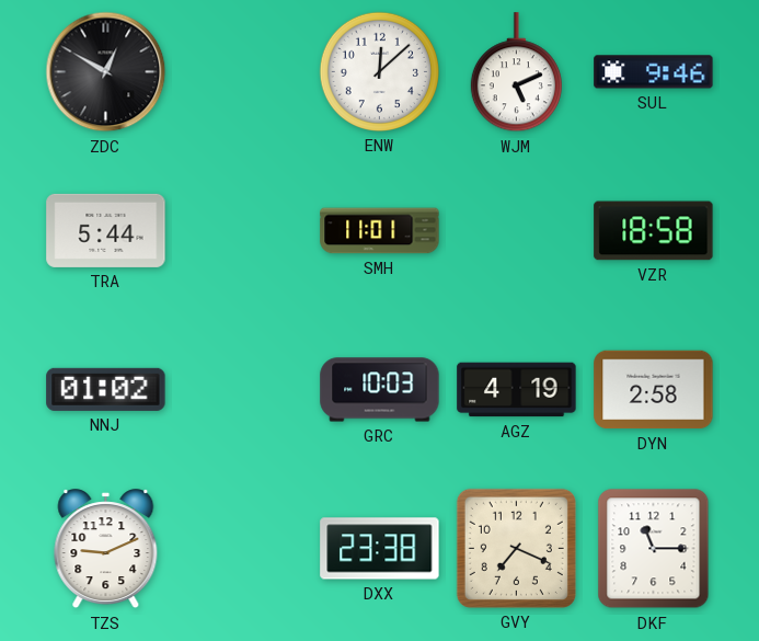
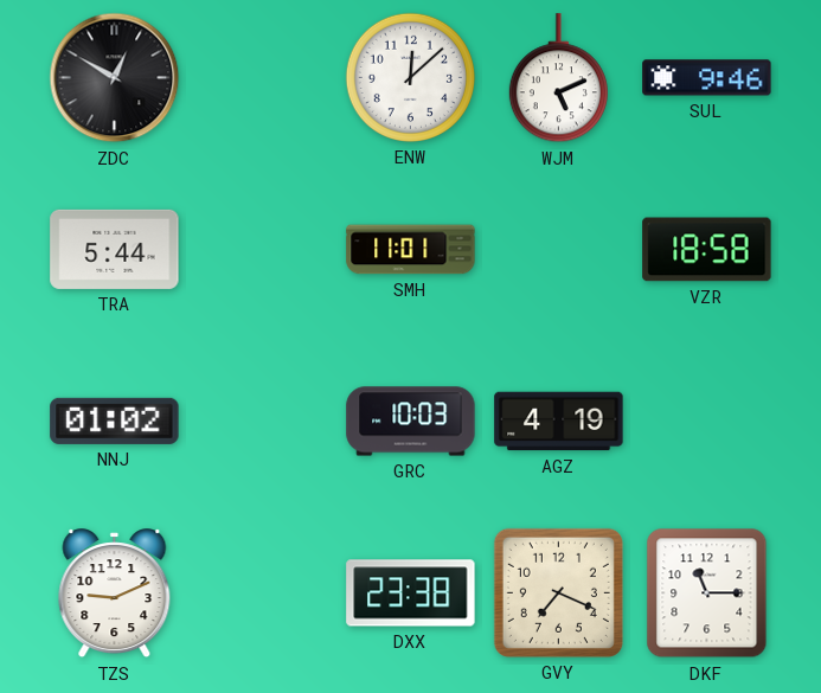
DYN: 2:58 -> none (654, 390)
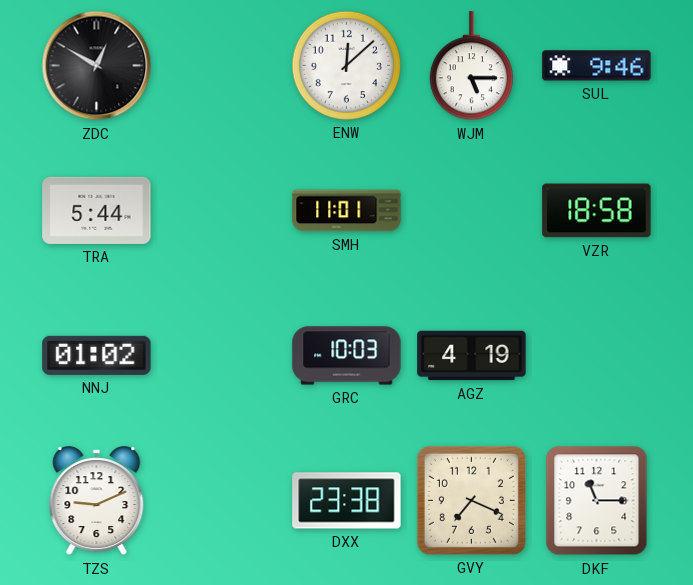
WJM: 5:11 -> 5:15 (471, 66)
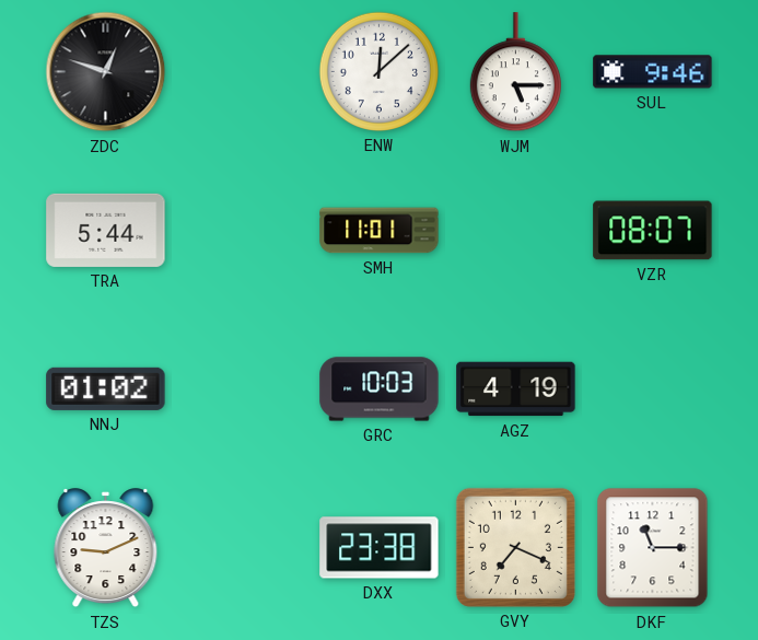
ZDC: 12:50 -> 12:48 (106, 72)
VZR: 18:58 -> 08:07 (653, 231)
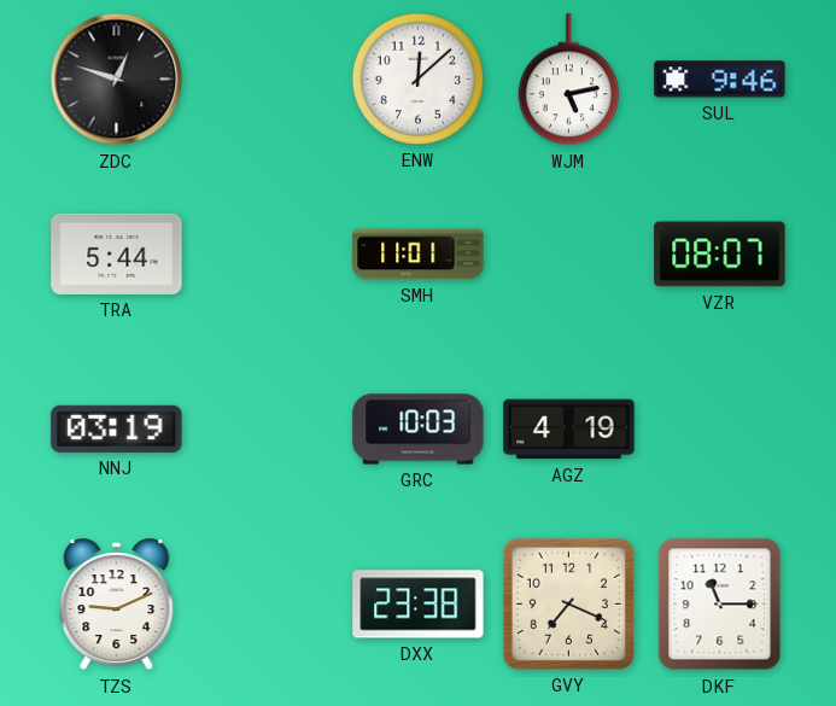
WJM: 5:15 -> 5:13 (568, 80)
NNJ: 01:02 -> 03:19 (117, 428)
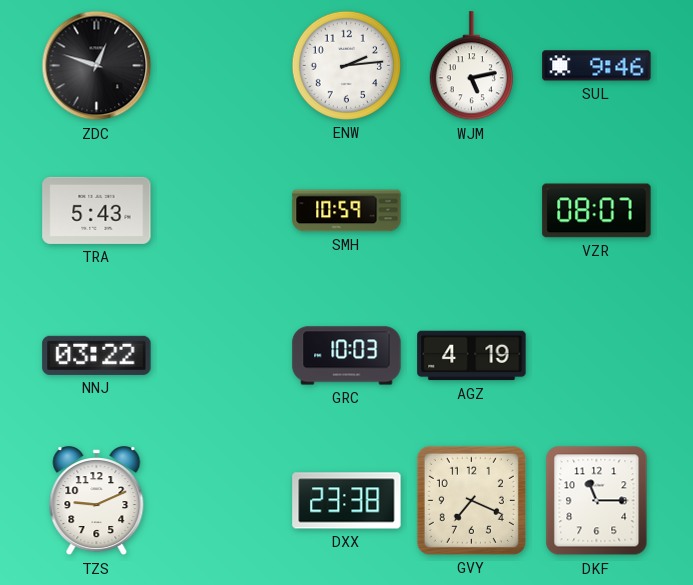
ENW: 12:08 -> 2:14 (346, 65)
TRA: 5:44 -> 5:43 (97, 210)
SMH: 11:01 -> 10:59 (347, 211)
NNJ: 03:19 -> 03:22 (97, 355)
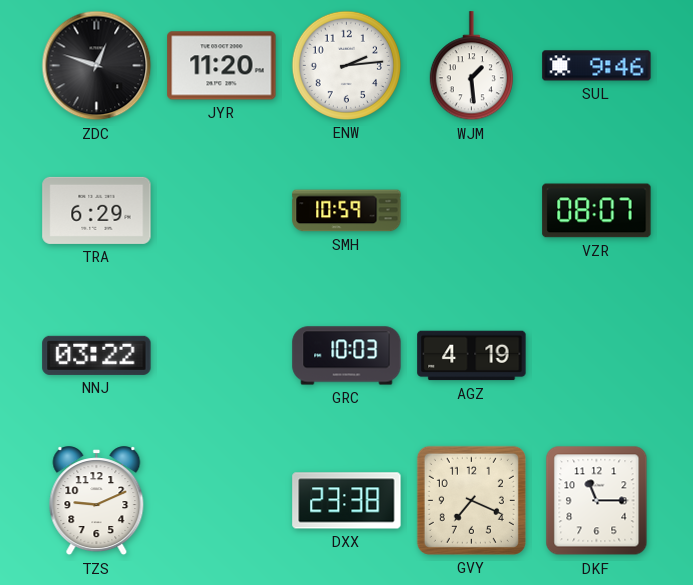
JYR: none -> 11:20 (222, 66)
WJM: 5:13 -> 1:29 (471, 66)
TRA: 5:43 -> 6:29 (97, 210)
